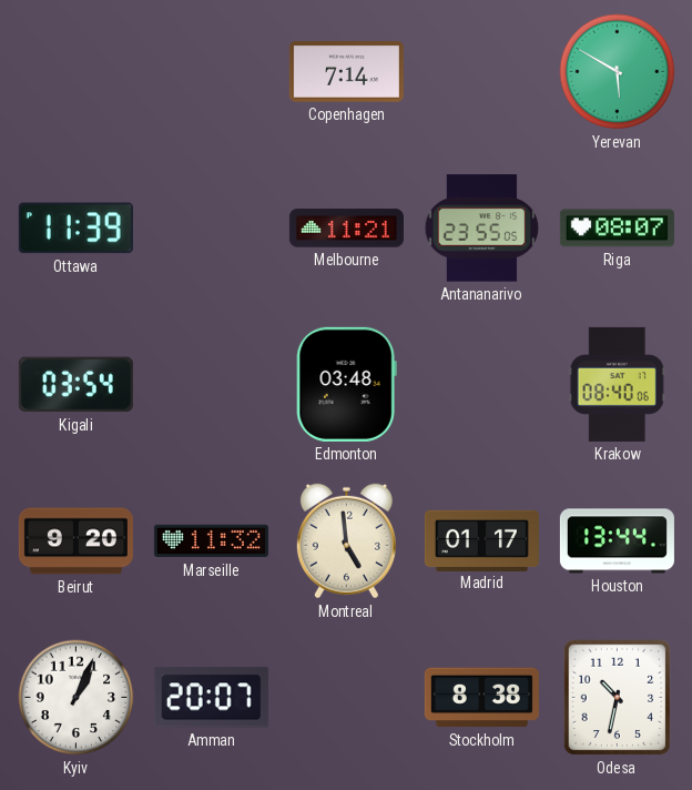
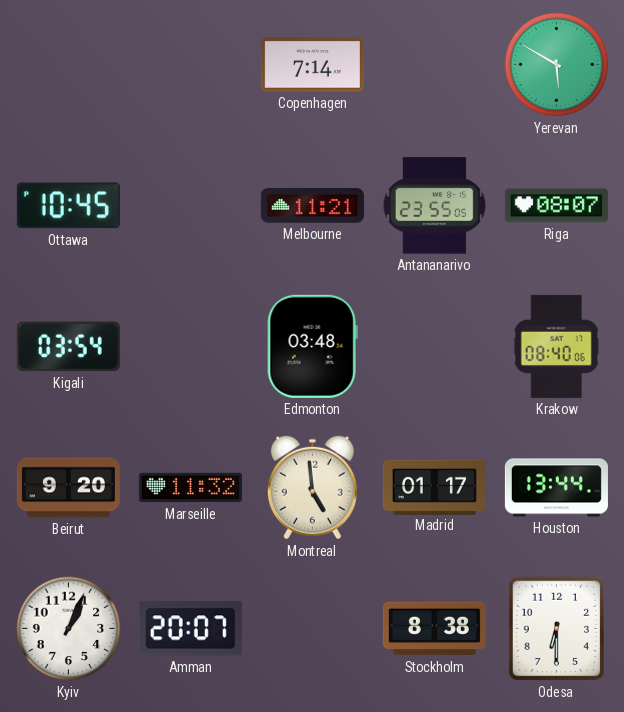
Ottawa: 11:39 -> 10:45 (68, 206)
Odesa: 10:32 -> 6:30 (557, 629)
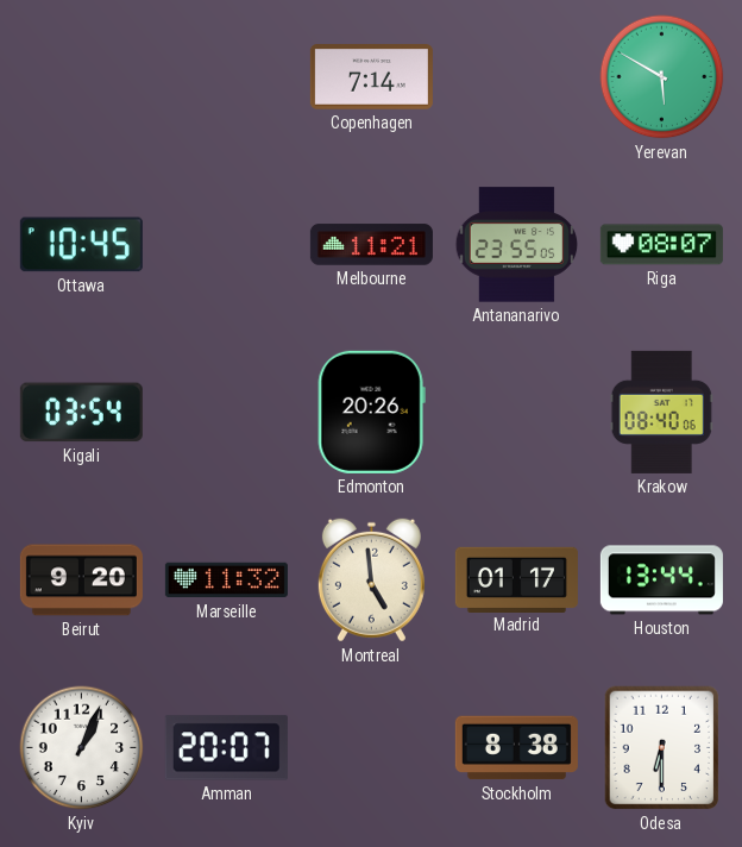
Edmonton: 03:48 -> 20:26 (371, 412)
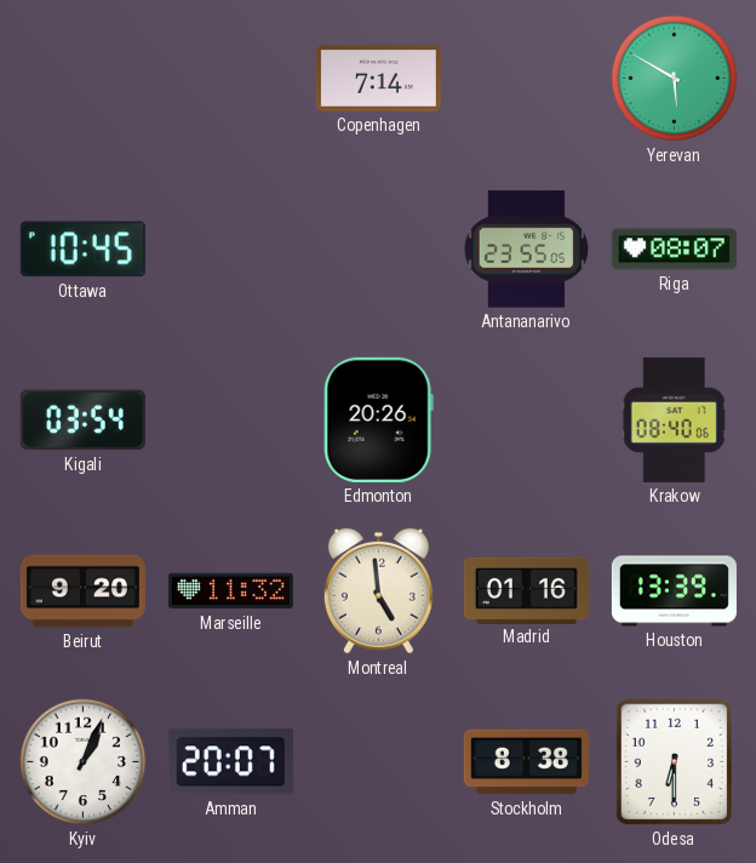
Melbourne: 11:21 -> none (371, 245)
Madrid: 01:17 -> 01:16 (526, 590)
Houston: 13:44 -> 13:39 (674, 591)
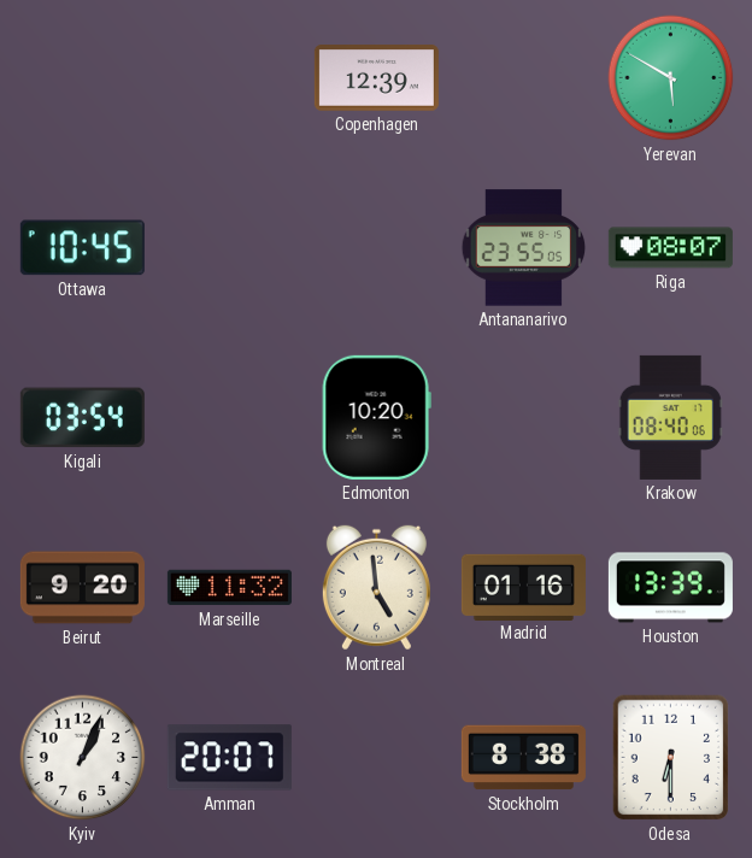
Copenhagen: 7:14 -> 12:39 (376, 78)
Edmonton: 20:26 -> 10:20 (376, 417)
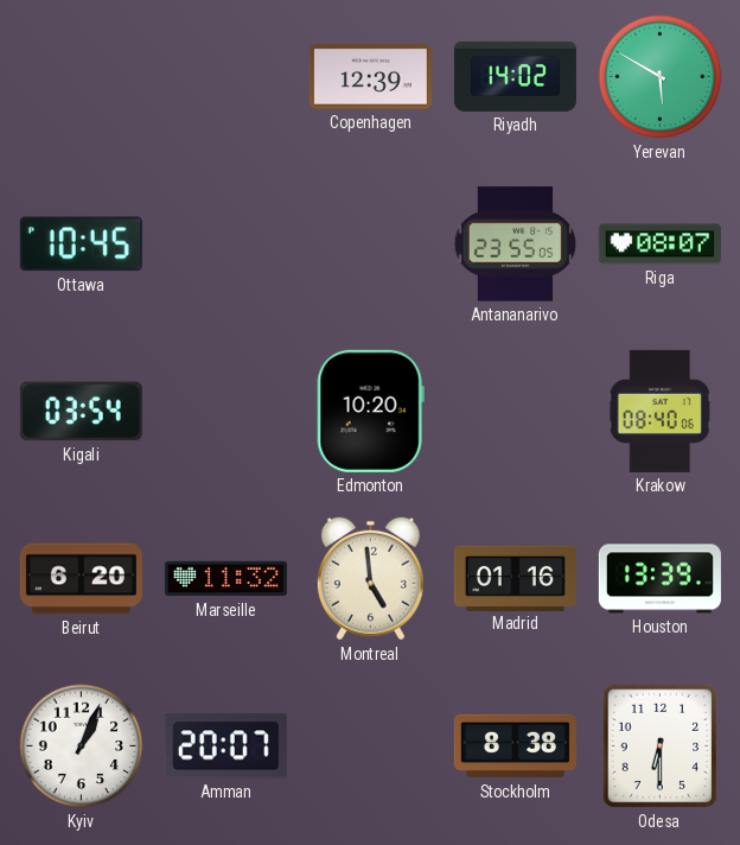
Riyadh: none -> 14:02 (515, 76)
Beirut: 9:20 -> 6:20 (81, 579)
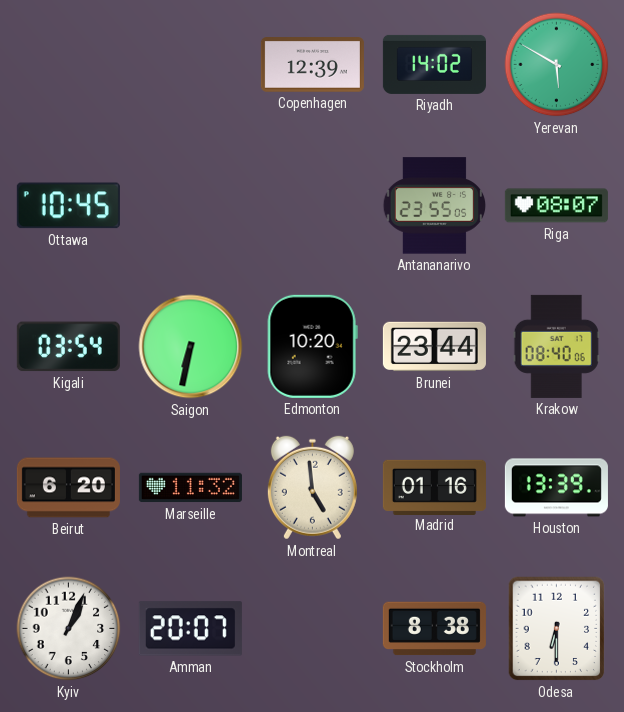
Saigon: none -> 6:32 (191, 347)
Brunei: none -> 23:44 (434, 347)
